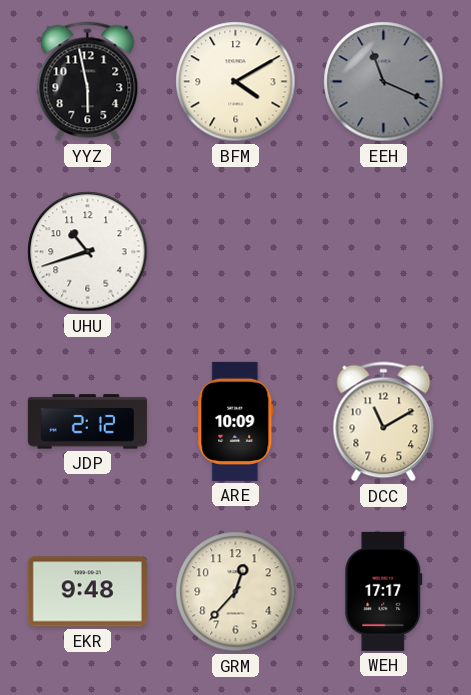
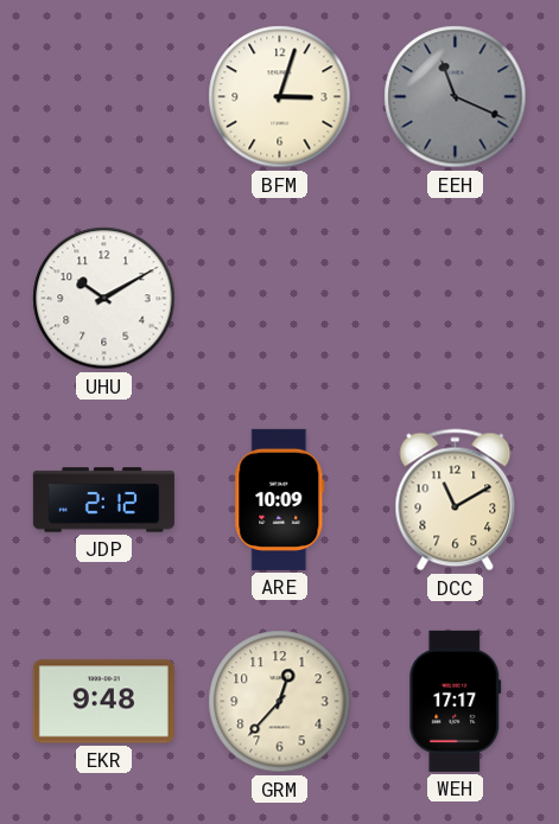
YYZ: 5:58 -> none (88, 82)
BFM: 4:10 -> 3:03 (280, 97)
UHU: 10:42 -> 10:10 (104, 299)
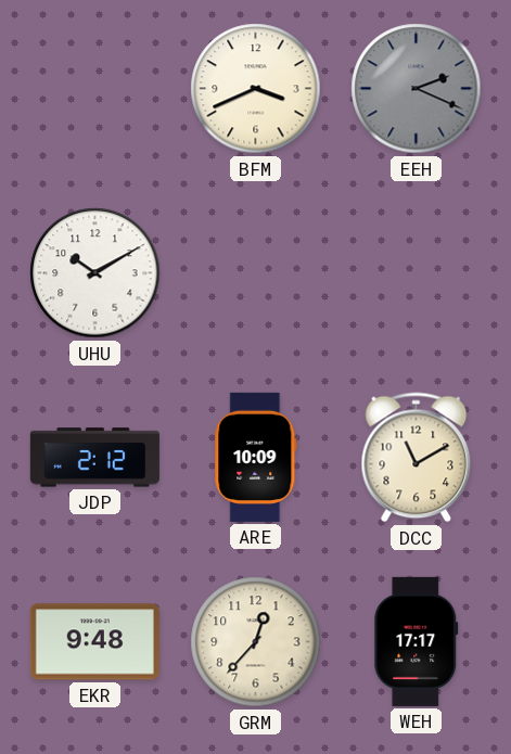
BFM: 3:03 -> 3:41 (256, 89)
EEH: 11:19 -> 2:19 (417, 89)
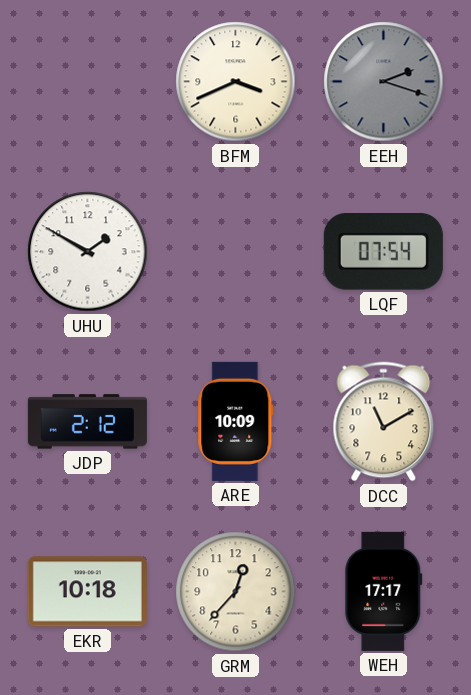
EEH: 2:19 -> 2:18 (384, 82)
UHU: 10:10 -> 1:50 (88, 252)
LQF: none -> 07:54 (383, 252)
EKR: 9:48 -> 10:18 (87, 592)
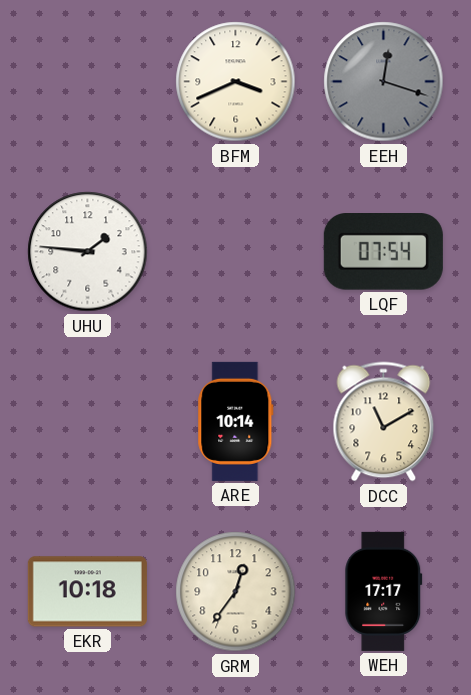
EEH: 2:18 -> 12:18 (384, 82)
UHU: 1:50 -> 1:46 (88, 252)
JDP: 2:12 -> none (87, 422)
ARE: 10:09 -> 10:14 (236, 421)
GRM: 12:37 -> 12:36 (236, 592)
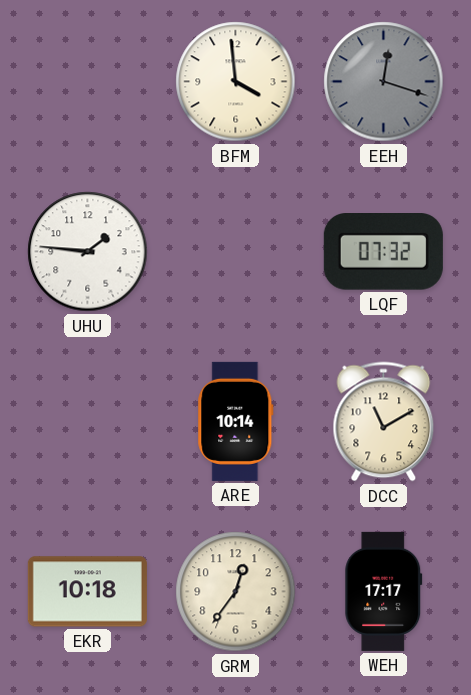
BFM: 3:41 -> 3:59 (236, 82)
LQF: 07:54 -> 07:32 (383, 252)
